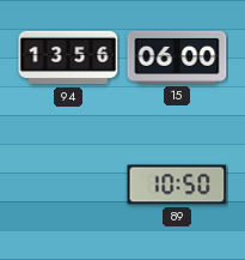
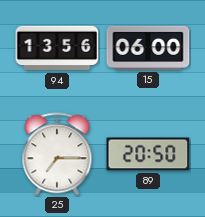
25: none -> 7:15 (57, 154)
89: 10:50 -> 20:50 (148, 154)
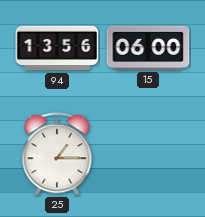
25: 7:15 -> 1:15 (57, 154)
89: 20:50 -> none (148, 154)
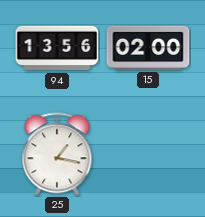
15: 06:00 -> 02:00 (148, 48)
25: 1:15 -> 1:17 (57, 154)
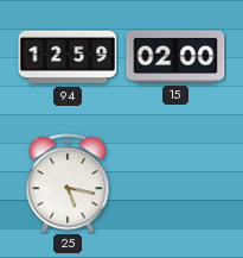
94: 13:56 -> 12:59 (68, 57)
25: 1:17 -> 5:17 (68, 183)
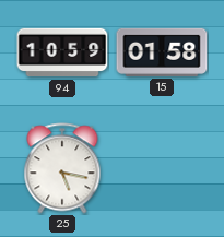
94: 12:59 -> 10:59 (62, 52)
15: 02:00 -> 01:58 (162, 52)
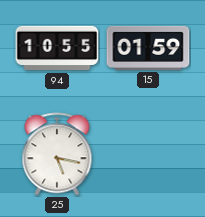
94: 10:59 -> 10:55 (57, 48)
15: 01:58 -> 01:59 (148, 48)
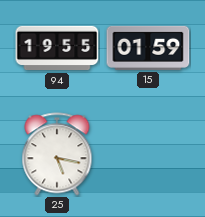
94: 10:55 -> 19:55 (57, 48)
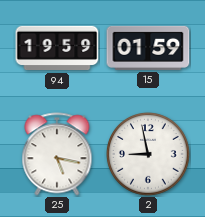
94: 19:55 -> 19:59 (57, 48)
2: none -> 8:58 (149, 155)
